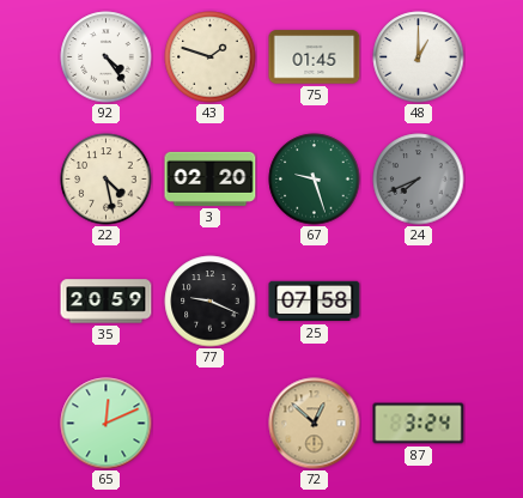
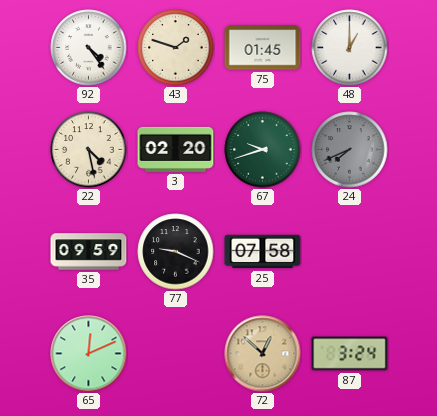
67: 9:27 -> 9:42 (263, 150)
35: 20:59 -> 09:59 (89, 252)
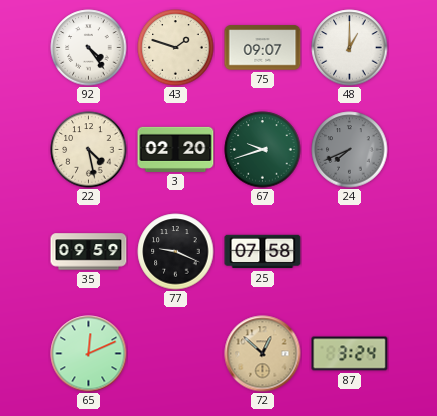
75: 01:45 -> 09:07 (263, 48)
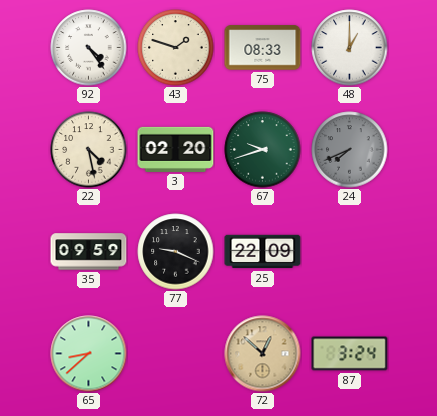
75: 09:07 -> 08:33 (263, 48)
25: 07:58 -> 22:09 (263, 252)
65: 12:11 -> 8:38 (89, 354)
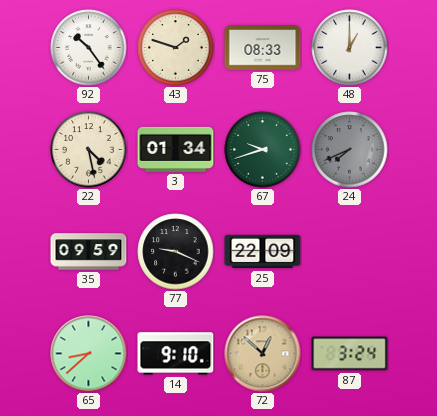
92: 4:24 -> 10:24 (89, 48)
3: 02:20 -> 01:34 (176, 149)
14: none -> 9:10 (176, 354)
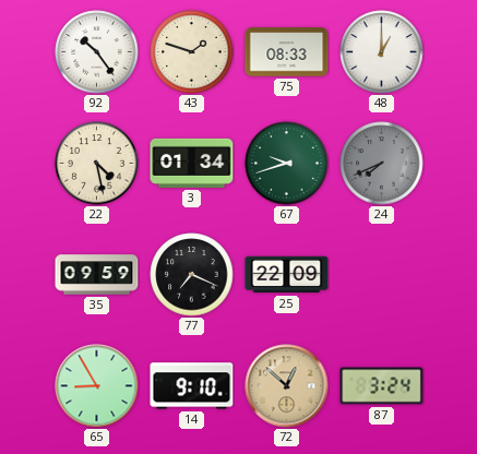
77: 9:19 -> 7:19 (192, 275)
65: 8:38 -> 8:55 (97, 386)
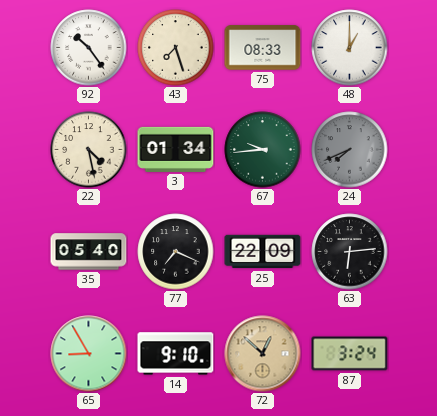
43: 1:48 -> 7:27 (176, 48)
67: 9:42 -> 9:44 (263, 150)
35: 09:59 -> 05:40 (89, 252)
63: none -> 6:14 (350, 252)
